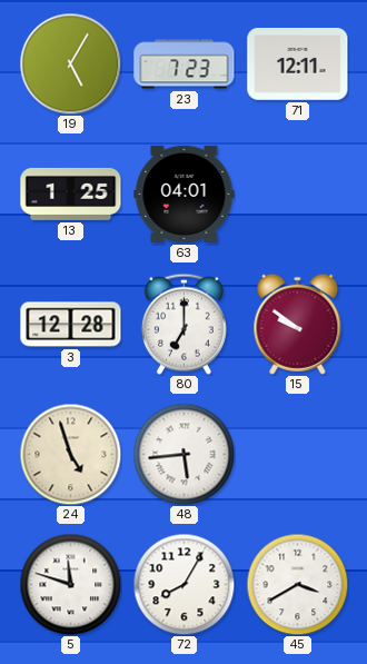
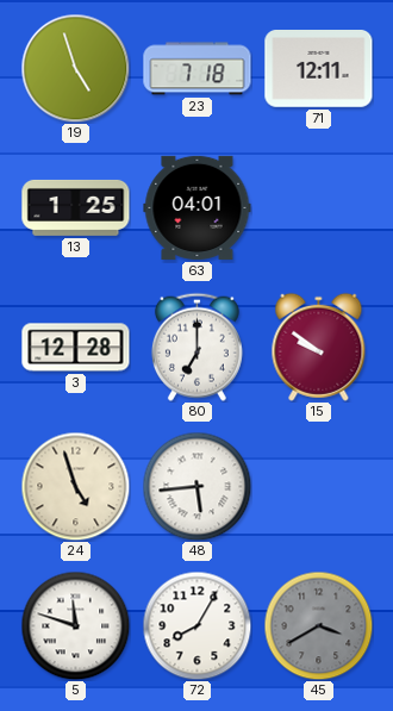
19: 5:05 -> 4:57 (75, 68)
23: 7:23 -> 7:18 (198, 69)
45 dial: white -> grey (318, 625)
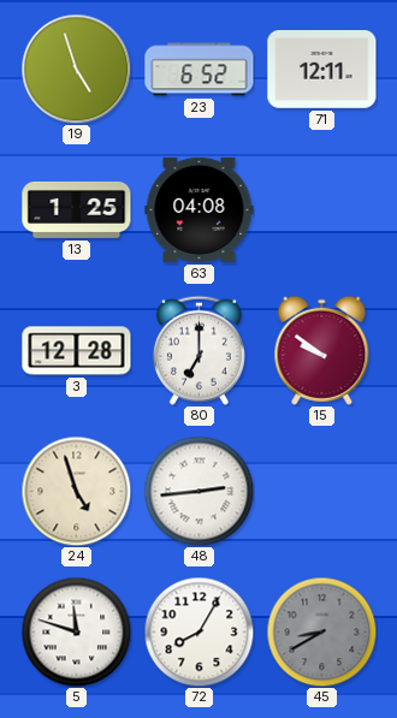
23: 7:18 -> 6:52 (200, 70)
63: 04:01 -> 04:08 (200, 209)
48: 5:44 -> 2:44 (198, 491)
45: 3:40 -> 8:40 (321, 631)
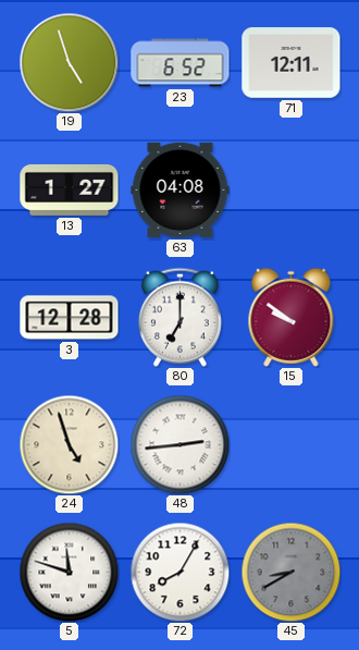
13: 1:25 -> 1:27 (70, 189)
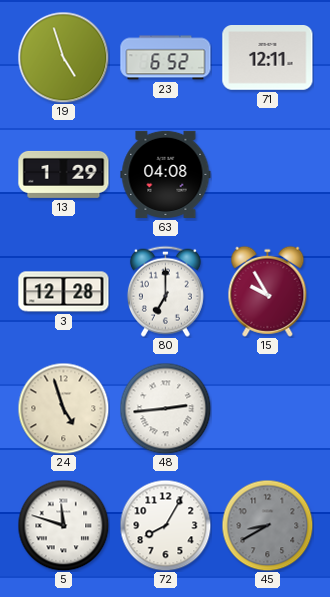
13: 1:27 -> 1:29 (64, 174)
15: 9:51 -> 9:55 (268, 291)
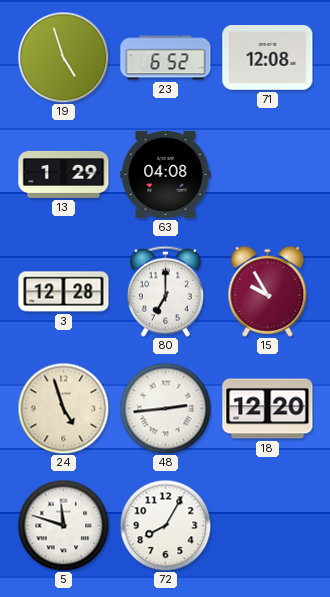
71: 12:11 -> 12:08 (268, 58)
18: none -> 12:20 (268, 409)
45: 8:40 -> none (267, 525)
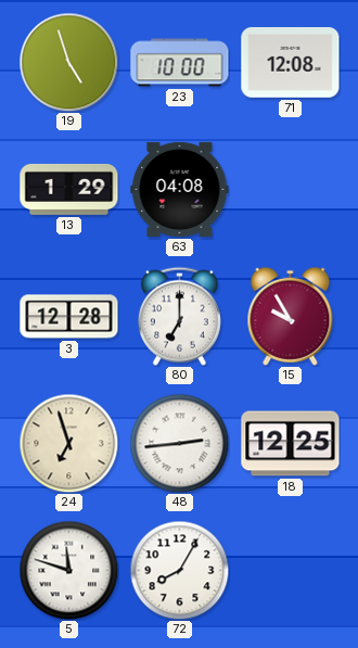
23: 6:52 -> 10:00 (180, 63)
24: 4:57 -> 6:57 (68, 443)
18: 12:20 -> 12:25 (291, 444)
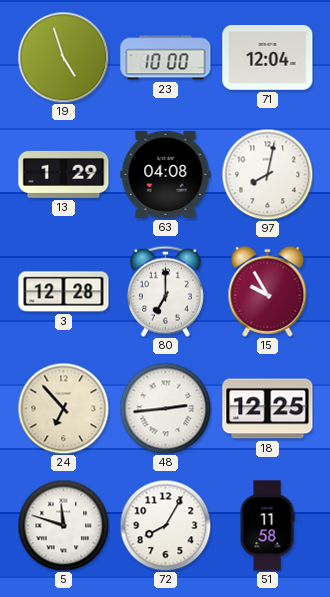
71: 12:08 -> 12:04 (268, 58)
97: none -> 8:02 (267, 174)
24: 6:57 -> 6:53 (63, 408)
51: none -> 11:58 (267, 526)
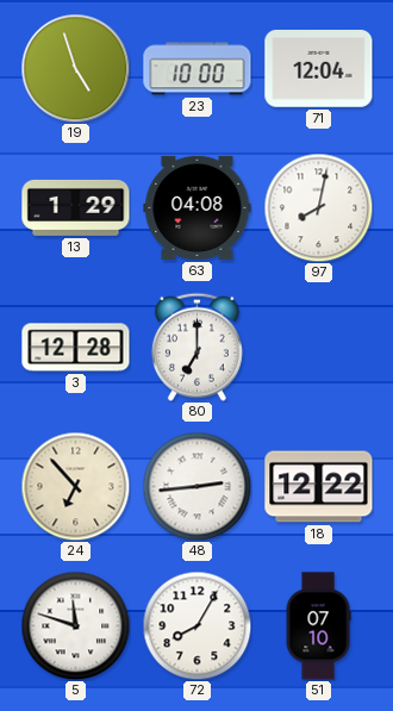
15: 9:55 -> none (268, 291)
18: 12:25 -> 12:22 (319, 487)
51: 11:58 -> 07:10 (318, 626)
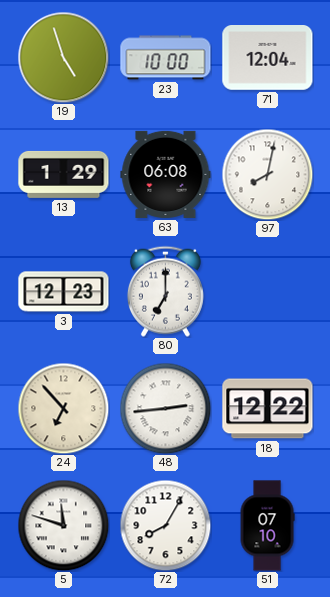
63: 04:08 -> 06:08 (166, 174)
3: 12:28 -> 12:23 (64, 292)
